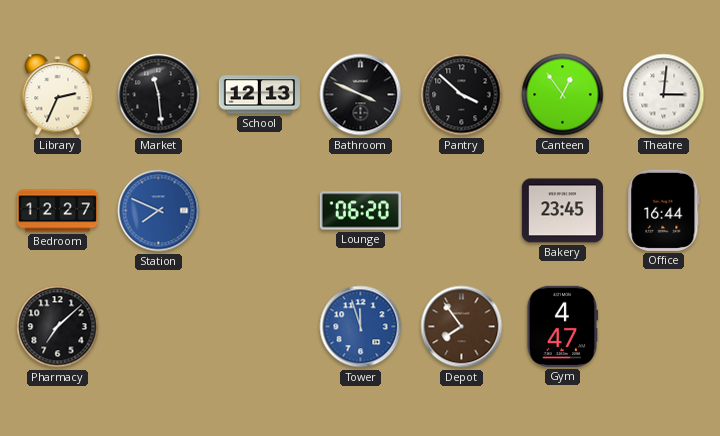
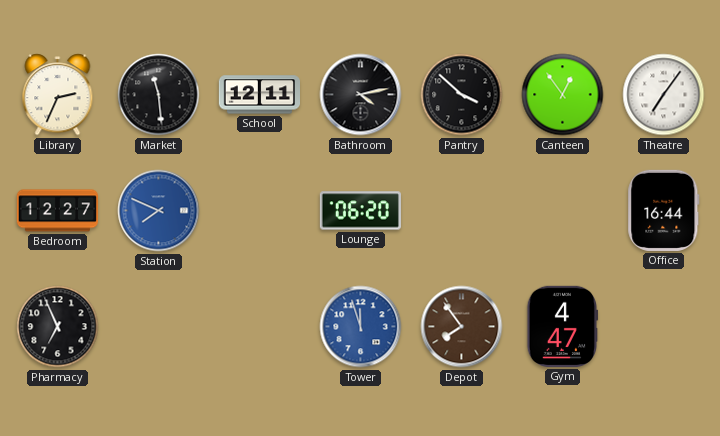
School: 12:13 -> 12:11 (259, 95)
Bathroom: 3:49 -> 4:13 (361, 95)
Theatre: 3:01 -> 7:06 (664, 95)
Bakery: 23:45 -> none (562, 211)
Pharmacy: 7:08 -> 6:56 (58, 327)
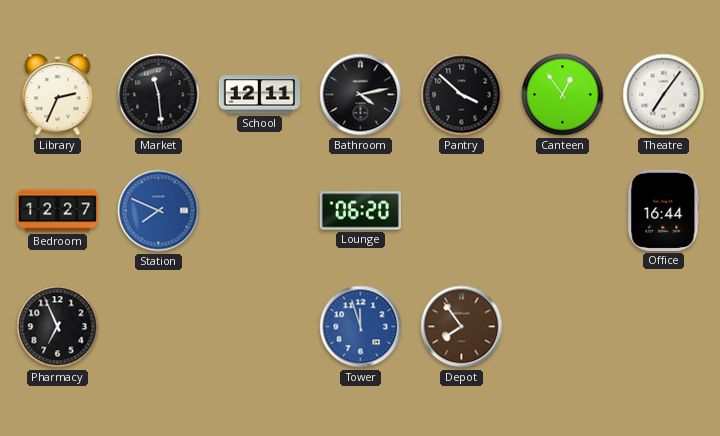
Gym: 4:47 -> none (563, 326)
